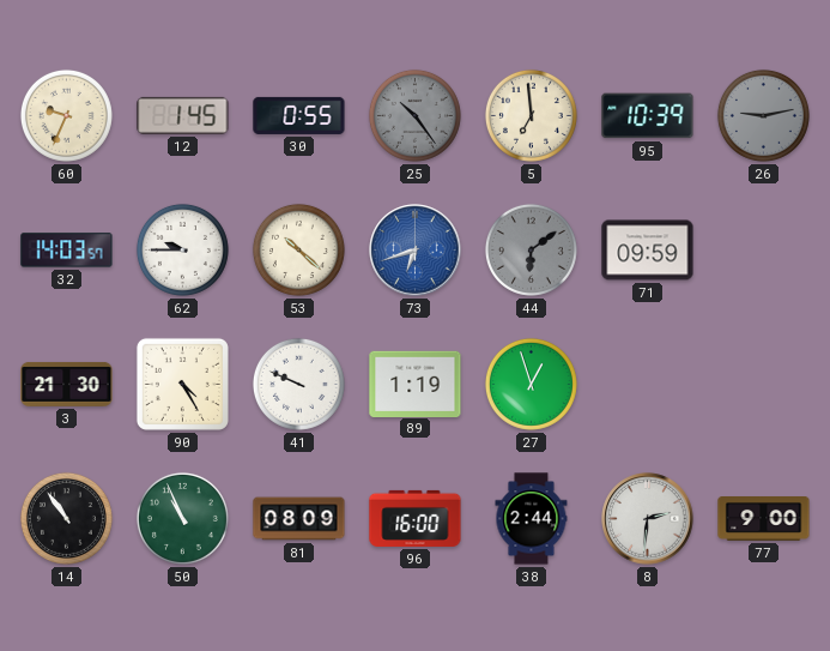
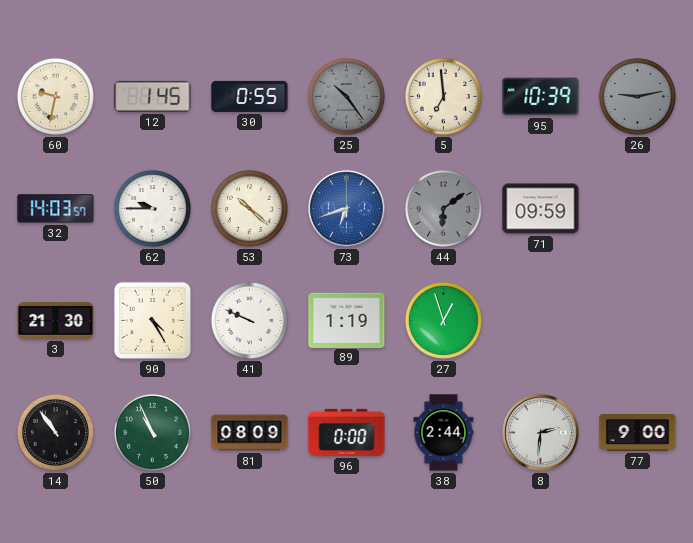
60: 9:34 -> 9:32 (55, 96)
96: 16:00 -> 0:00 (347, 432)
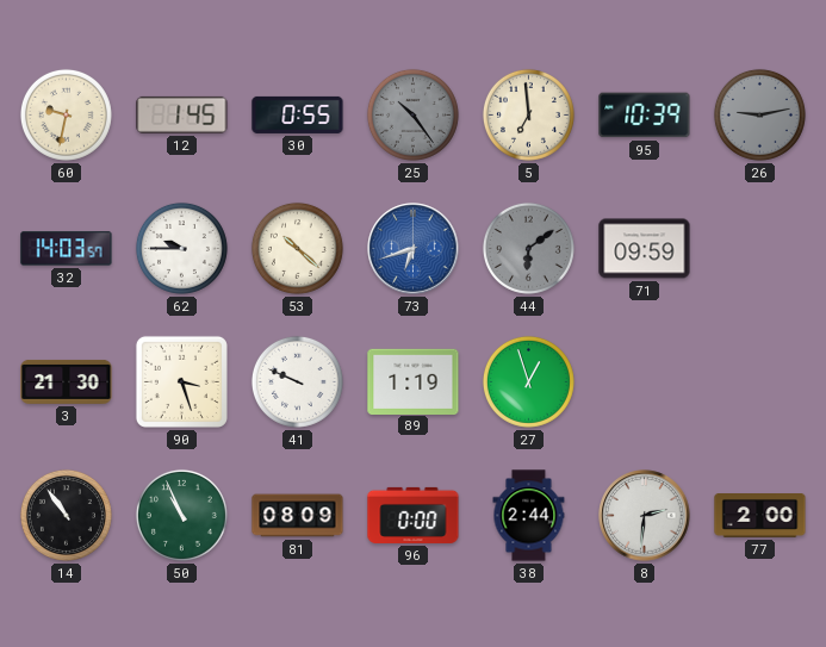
90: 4:25 -> 3:27 (181, 381)
77: 9:00 -> 2:00 (760, 516)
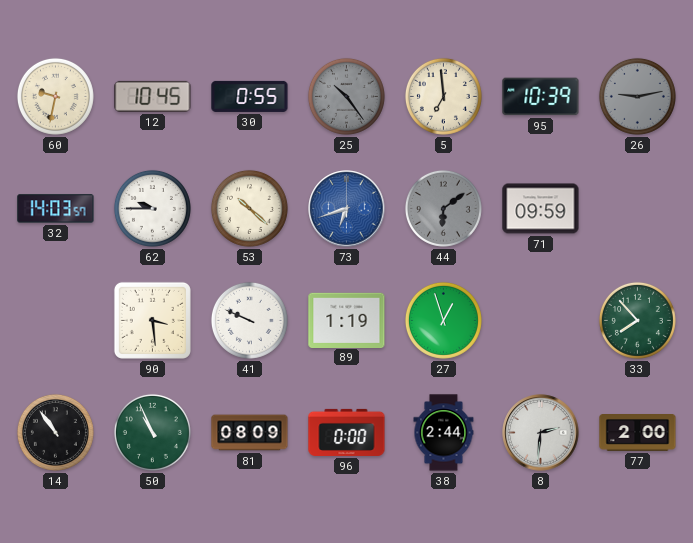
12: 1:45 -> 10:45 (153, 96)
3: 21:30 -> none (67, 381)
90: 3:27 -> 3:29 (152, 320)
33: none -> 7:53 (637, 320)
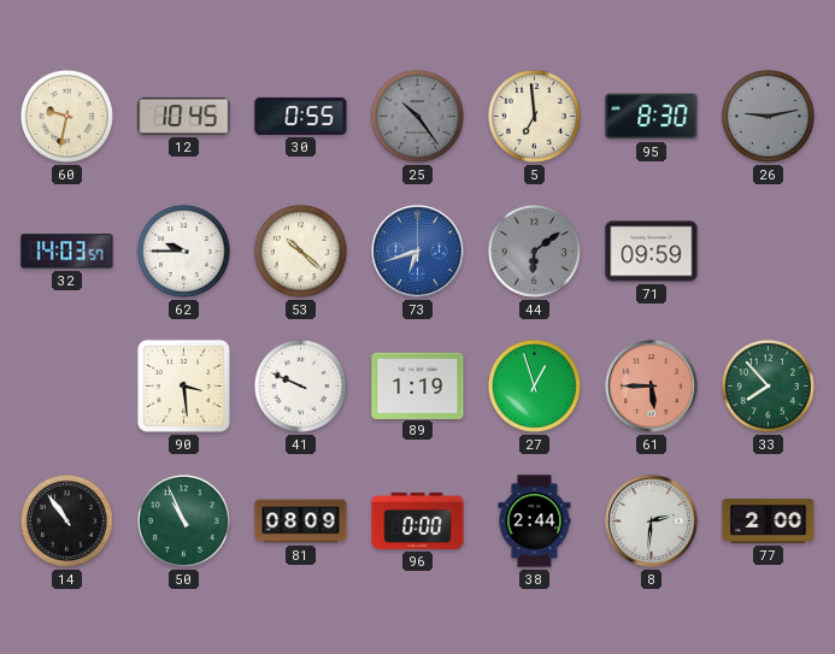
95: 10:39 -> 8:30 (652, 117)
61: none -> 5:45 (652, 387)
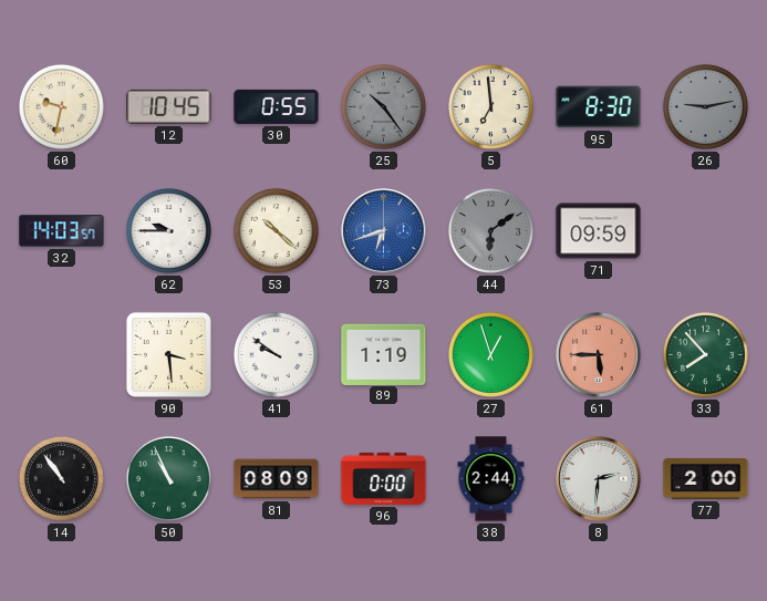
41: 9:49 -> 9:51 (276, 354)
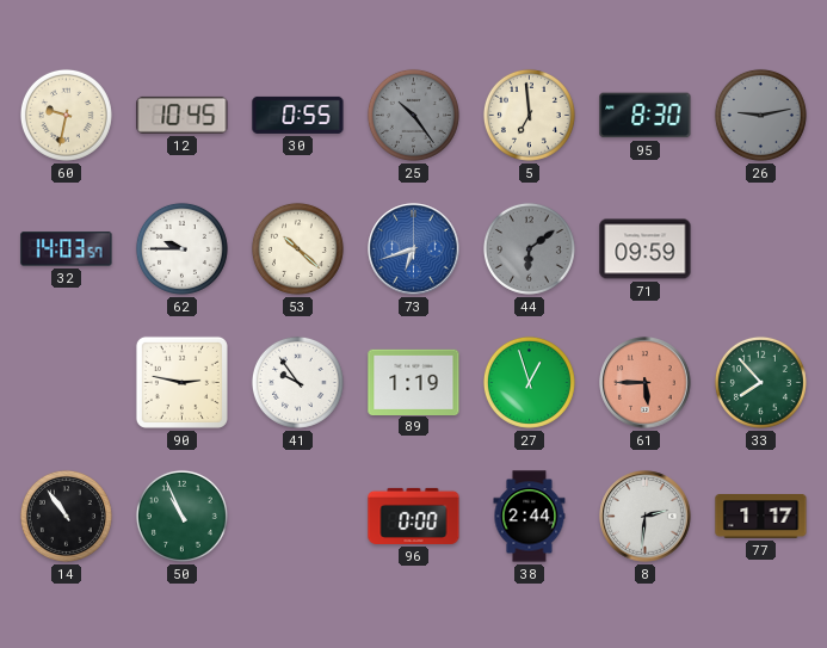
90: 3:29 -> 2:47 (181, 382)
41: 9:51 -> 9:54 (297, 382)
81: 08:09 -> none (277, 479)
77: 2:00 -> 1:17 (761, 517)
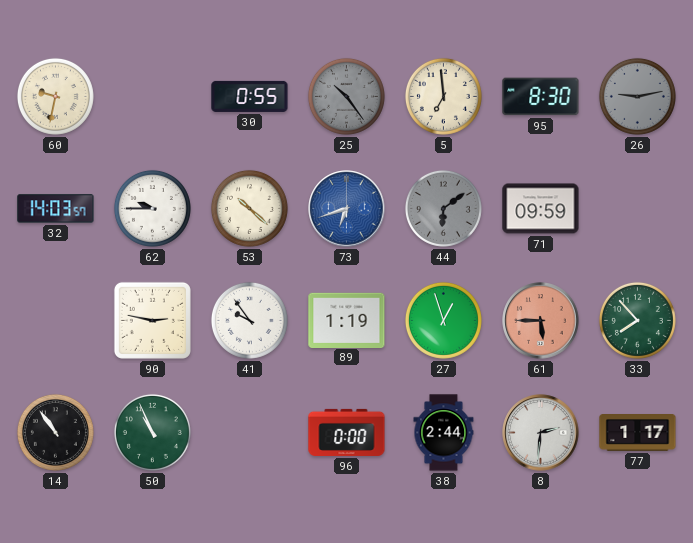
12: 10:45 -> none (183, 115)
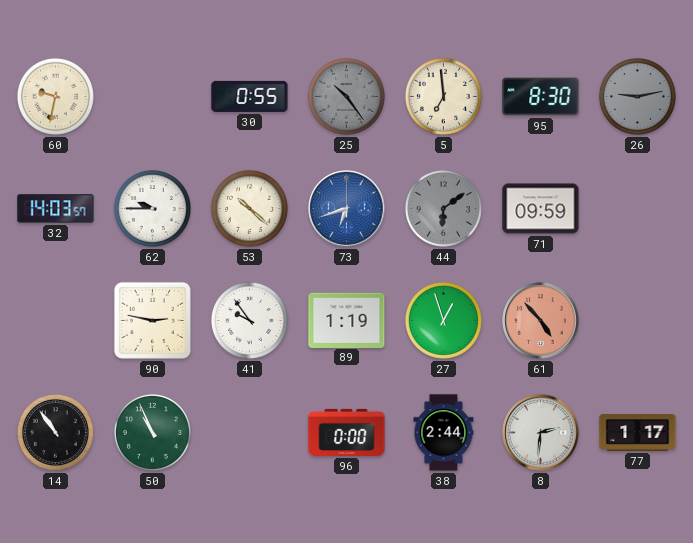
61: 5:45 -> 4:53 (541, 321)
33: 7:53 -> none (637, 320)
